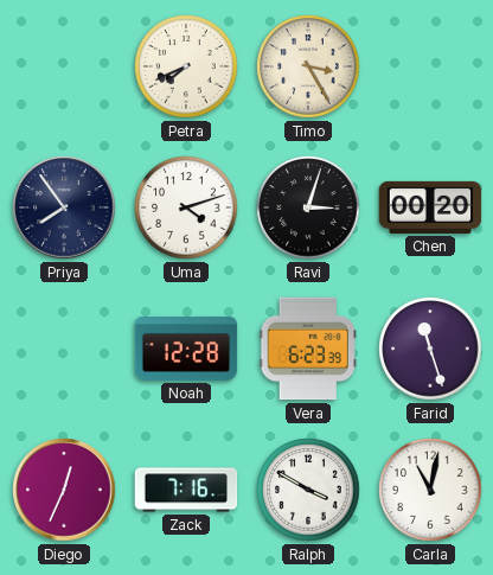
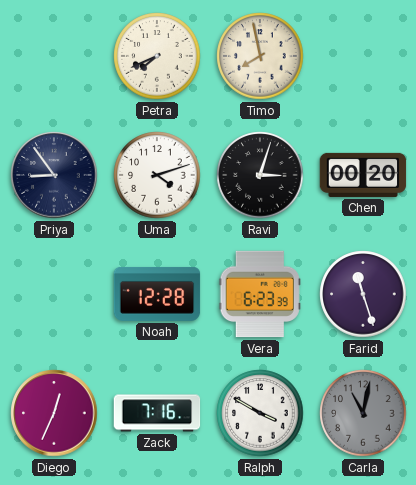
Timo: 3:25 -> 7:58 (260, 56)
Priya: 7:54 -> 8:54 (54, 175)
Carla dial: white -> grey (363, 413)
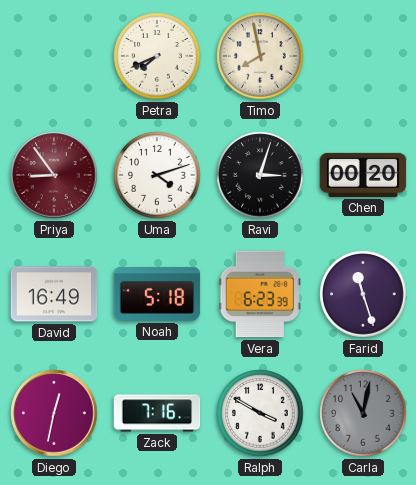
Priya dial: navy -> burgundy (54, 175)
David: none -> 16:49 (54, 294)
Noah: 12:28 -> 5:18 (157, 294)
Diego: 12:34 -> 12:32 (54, 413)
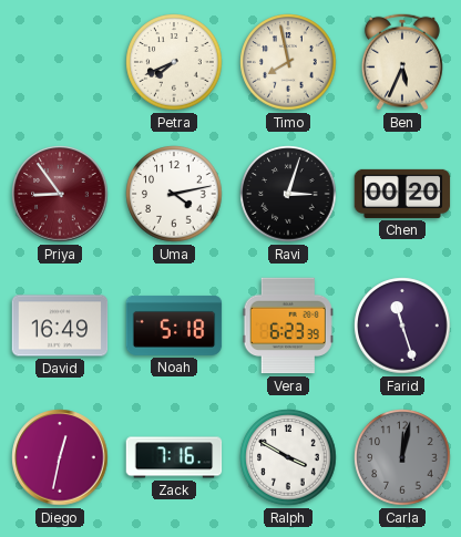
Ben: none -> 5:34 (402, 62)
Uma: 4:12 -> 4:13 (174, 194)
Carla: 11:02 -> 12:02 (402, 457)
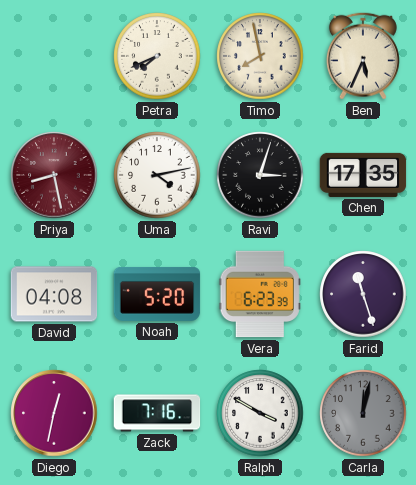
Priya: 8:54 -> 8:28 (54, 175)
Chen: 00:20 -> 17:35 (363, 175)
David: 16:49 -> 04:08 (54, 294)
Noah: 5:18 -> 5:20 (157, 294)
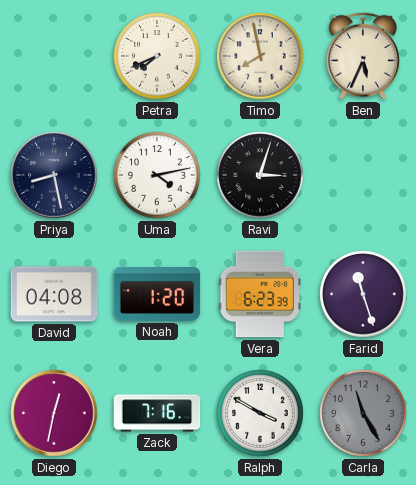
Priya dial: burgundy -> navy (54, 175)
Chen: 17:35 -> none (363, 175)
Noah: 5:20 -> 1:20 (157, 294)
Carla: 12:02 -> 11:25 (363, 413)
